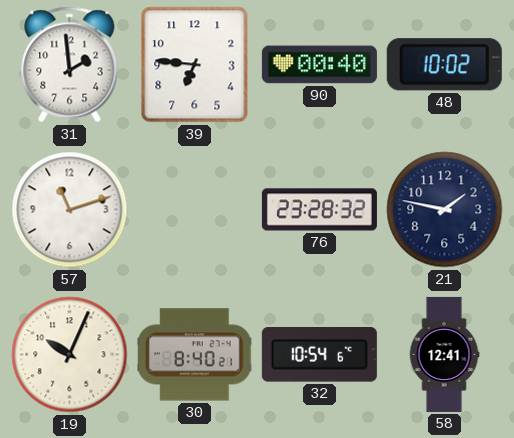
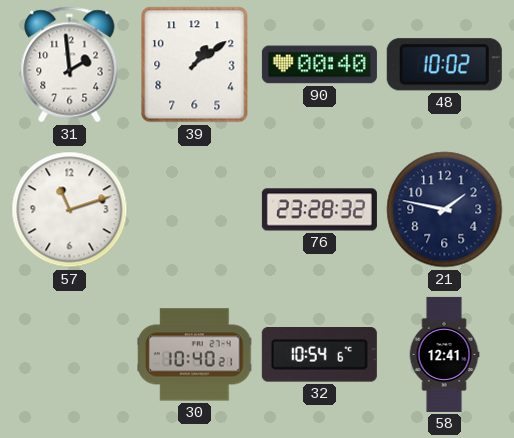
39: 6:46 -> 1:09 (195, 65)
19: 10:04 -> none (70, 355)
30: 8:40 -> 10:40 (195, 355)
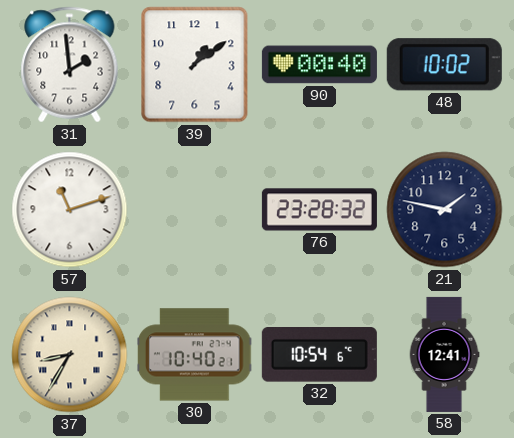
37: none -> 8:35 (70, 355)
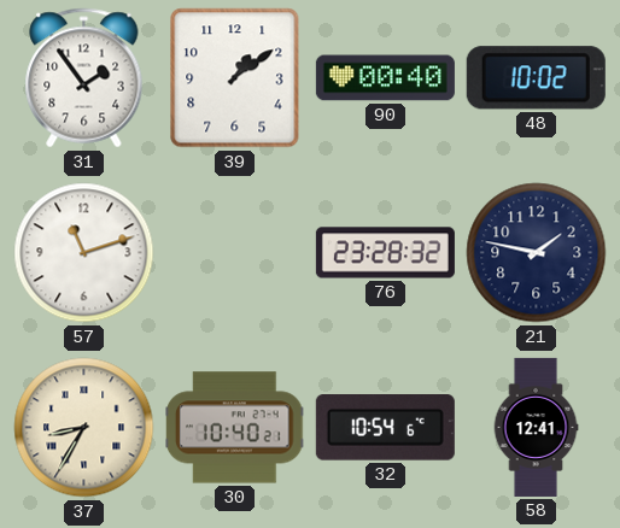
31: 1:59 -> 1:54 (84, 78)
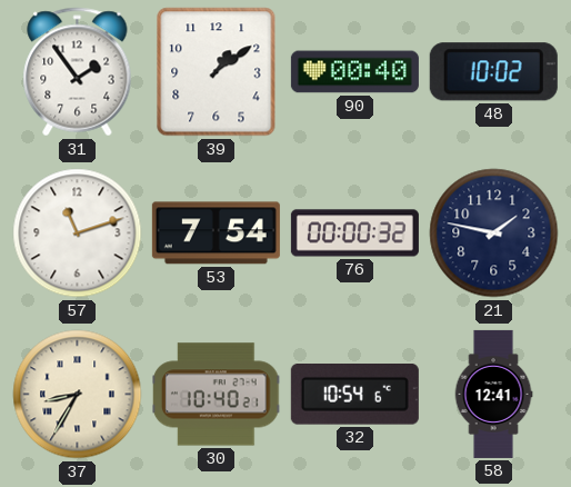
53: none -> 7:54 (216, 233)
76: 23:28 -> 00:00 (354, 233)
